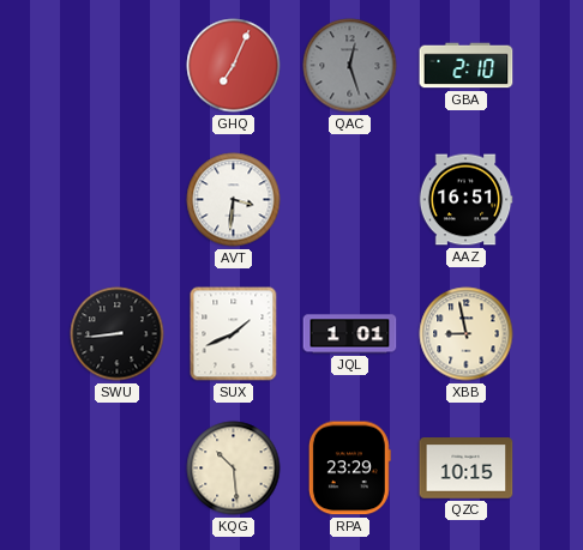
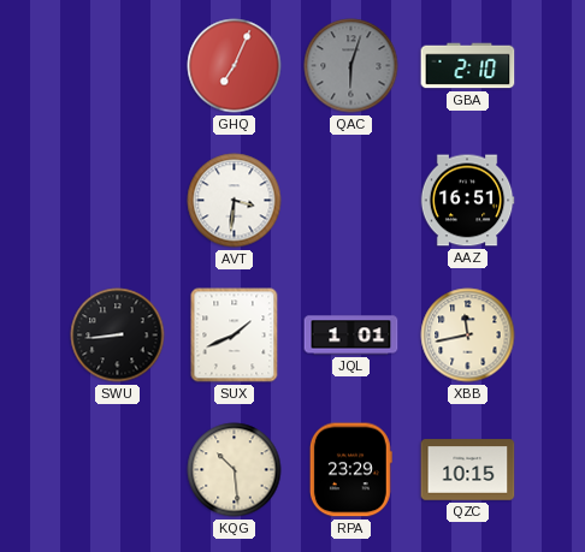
QAC: 12:27 -> 6:03 (351, 66)
XBB: 8:58 -> 11:43 (468, 336)
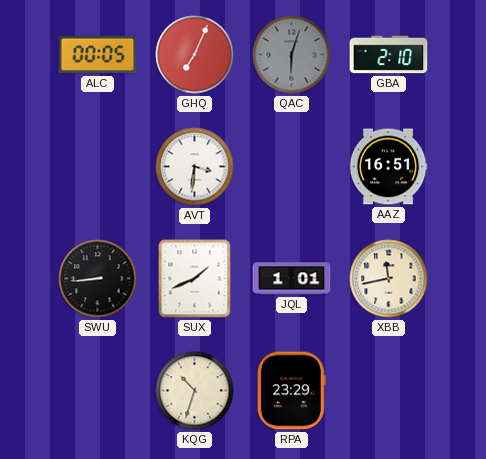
ALC: none -> 00:05 (98, 55)
KQG: 10:29 -> 10:33 (195, 391)
QZC: 10:15 -> none (468, 470)
